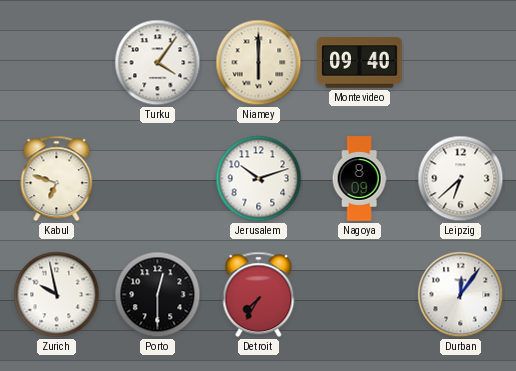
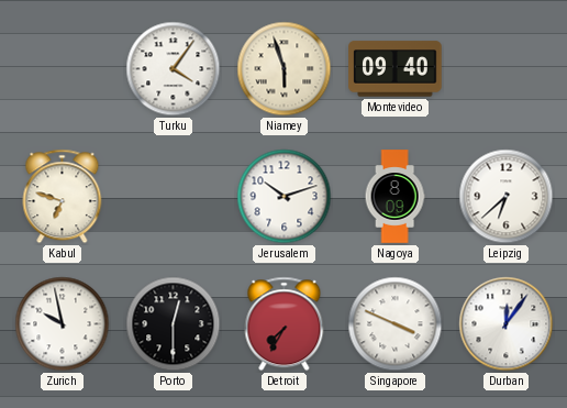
Niamey: 6:00 -> 5:57 (285, 69)
Singapore: none -> 3:49 (396, 324)
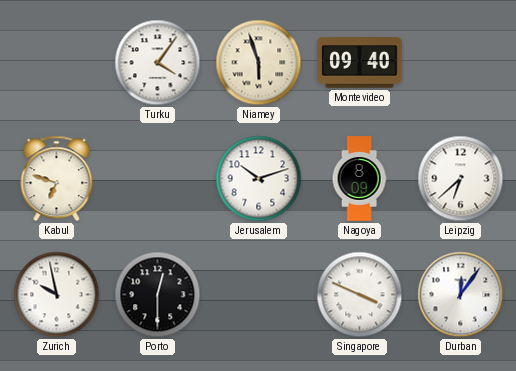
Detroit: 7:35 -> none (285, 324)
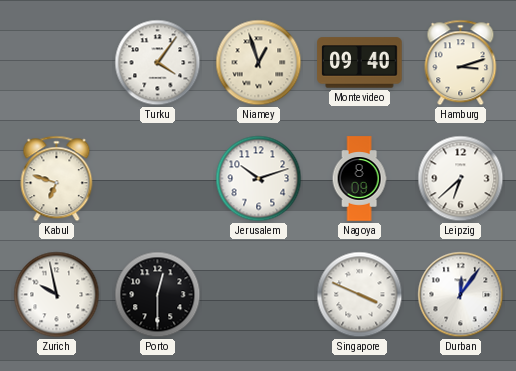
Niamey: 5:57 -> 12:57 (259, 63)
Hamburg: none -> 3:12 (461, 63)
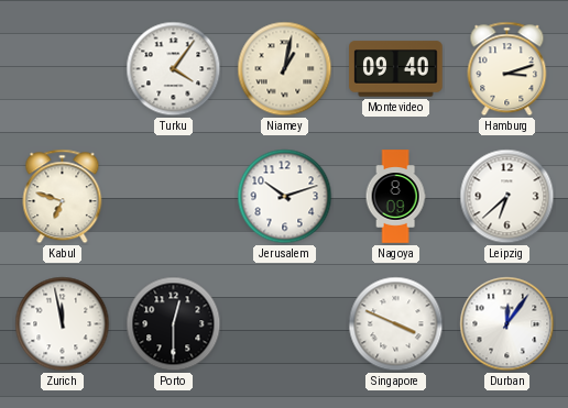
Niamey: 12:57 -> 1:02 (285, 69)
Zurich: 9:58 -> 11:58 (63, 324)
